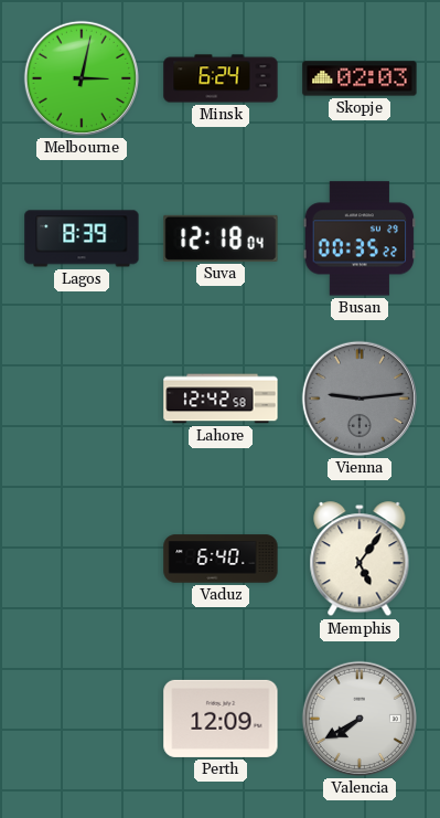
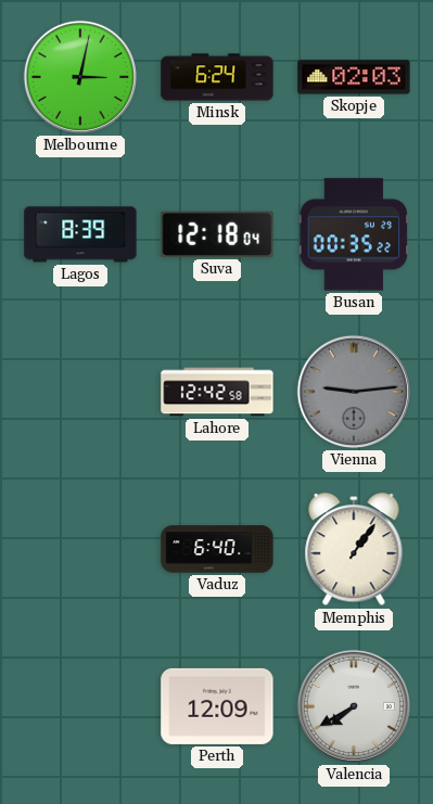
Memphis: 5:06 -> 1:06 (354, 550)
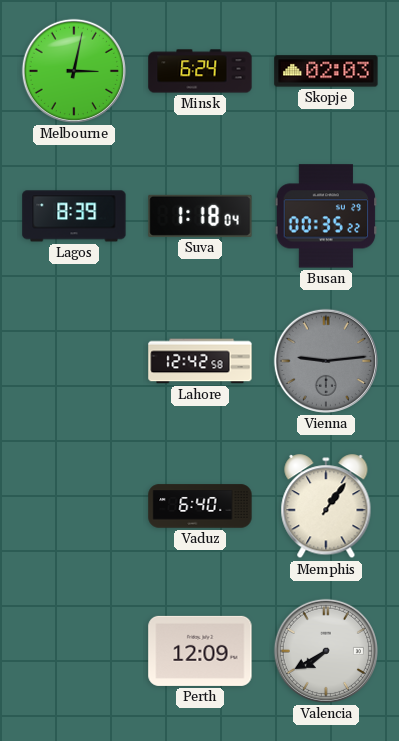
Suva: 12:18 -> 1:18 (200, 216)
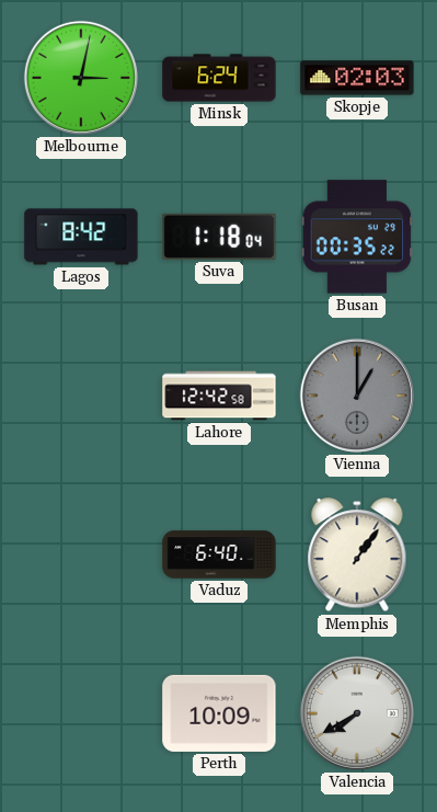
Lagos: 8:39 -> 8:42 (81, 237)
Vienna: 9:14 -> 1:00 (357, 396)
Perth: 12:09 -> 10:09 (219, 713)
